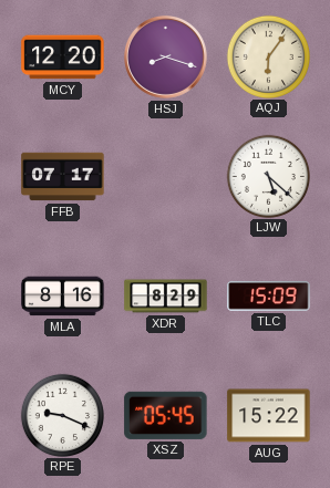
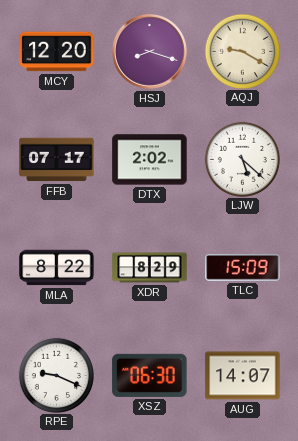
AQJ: 6:06 -> 9:20 (242, 51)
DTX: none -> 2:02 (150, 160)
MLA: 8:16 -> 8:22 (57, 268)
XSZ: 05:45 -> 06:30 (150, 375)
AUG: 15:22 -> 14:07 (243, 376)
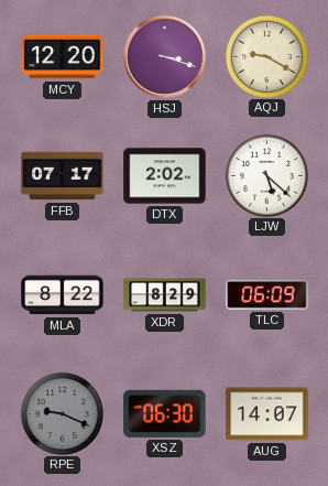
HSJ: 8:18 -> 3:18 (165, 57)
TLC: 15:09 -> 06:09 (267, 295)
RPE dial: white -> grey (62, 413)
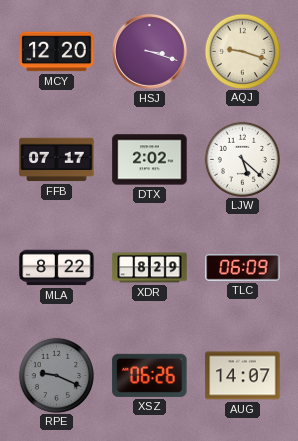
AQJ: 9:20 -> 9:18 (242, 51)
XSZ: 06:30 -> 06:26 (150, 375)
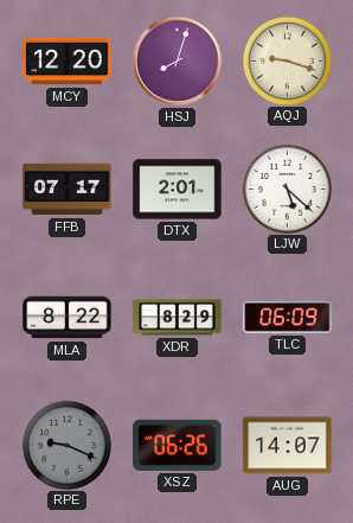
HSJ: 3:18 -> 8:03 (178, 62)
DTX: 2:02 -> 2:01 (178, 190)
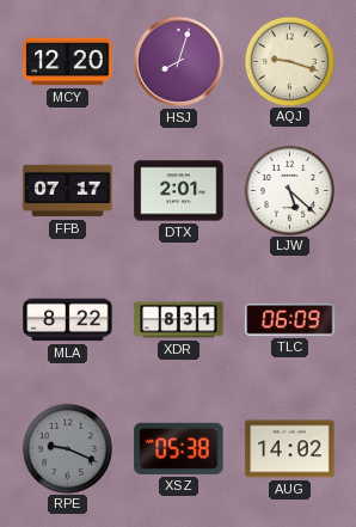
XDR: 8:29 -> 8:31 (179, 320)
XSZ: 06:26 -> 05:38 (179, 448)
AUG: 14:07 -> 14:02 (290, 449)
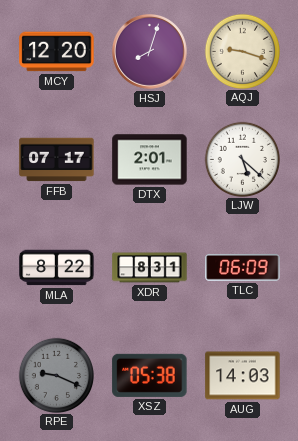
AUG: 14:02 -> 14:03 (243, 376)
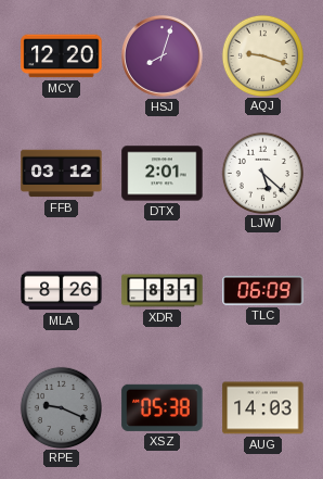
FFB: 07:17 -> 03:12 (62, 174)
MLA: 8:22 -> 8:26 (62, 291)
